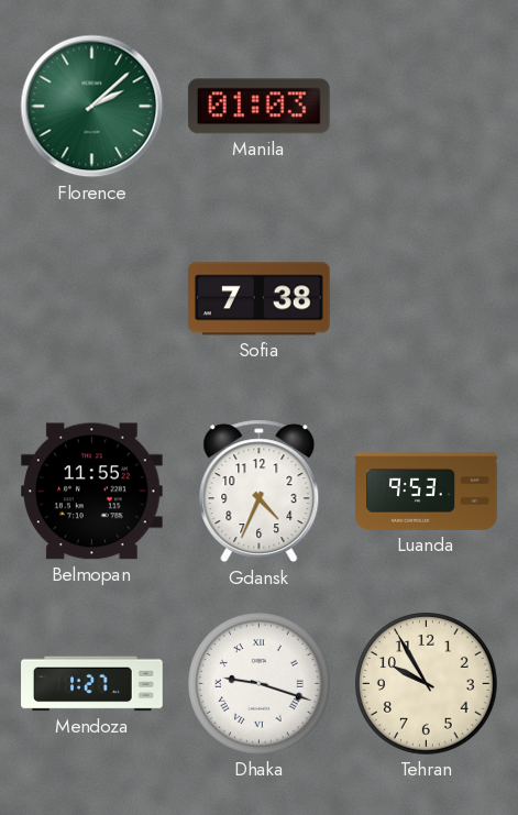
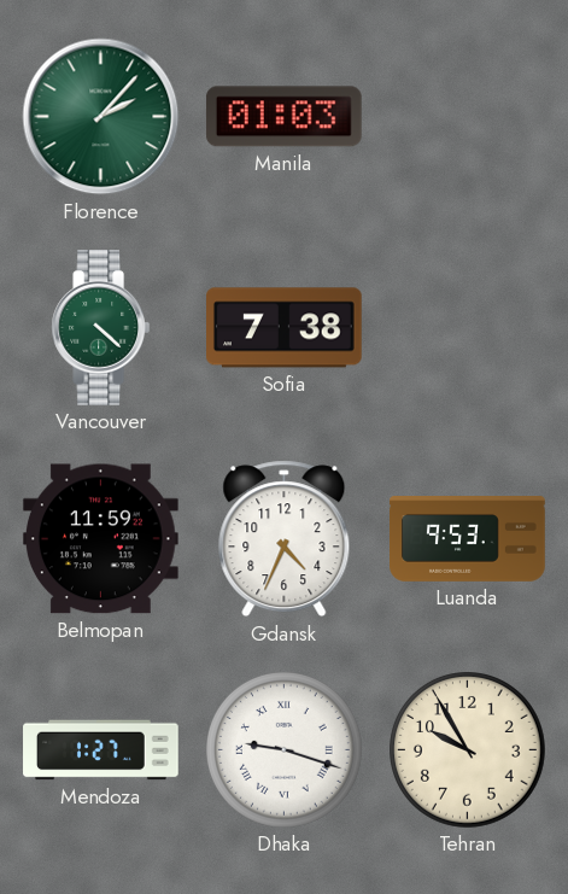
Florence: 2:08 -> 2:07 (101, 117)
Vancouver: none -> 4:22 (101, 328)
Belmopan: 11:55 -> 11:59 (100, 539)
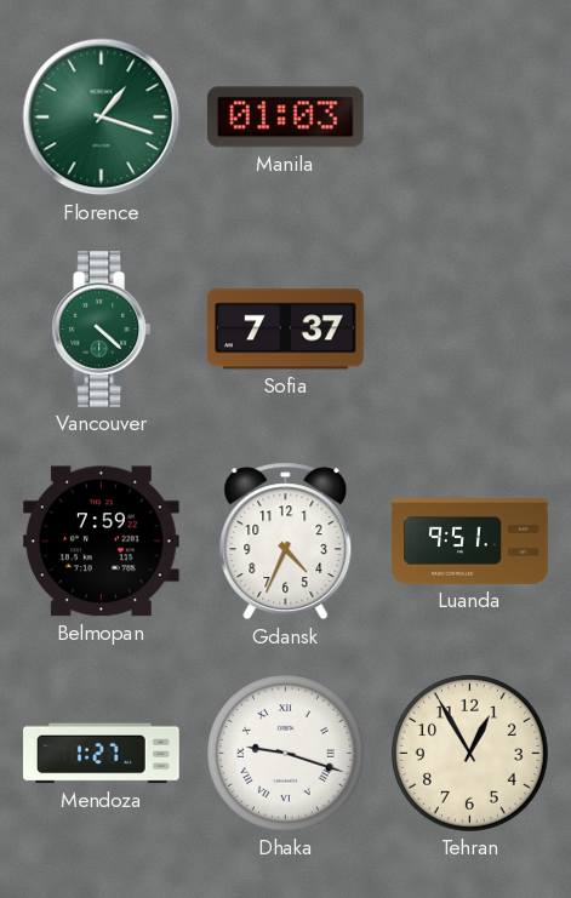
Florence: 2:07 -> 1:18 (102, 118)
Sofia: 7:38 -> 7:37 (286, 330)
Belmopan: 11:59 -> 7:59 (101, 542)
Luanda: 9:53 -> 9:51 (470, 542)
Tehran: 9:55 -> 12:55 (470, 754)
